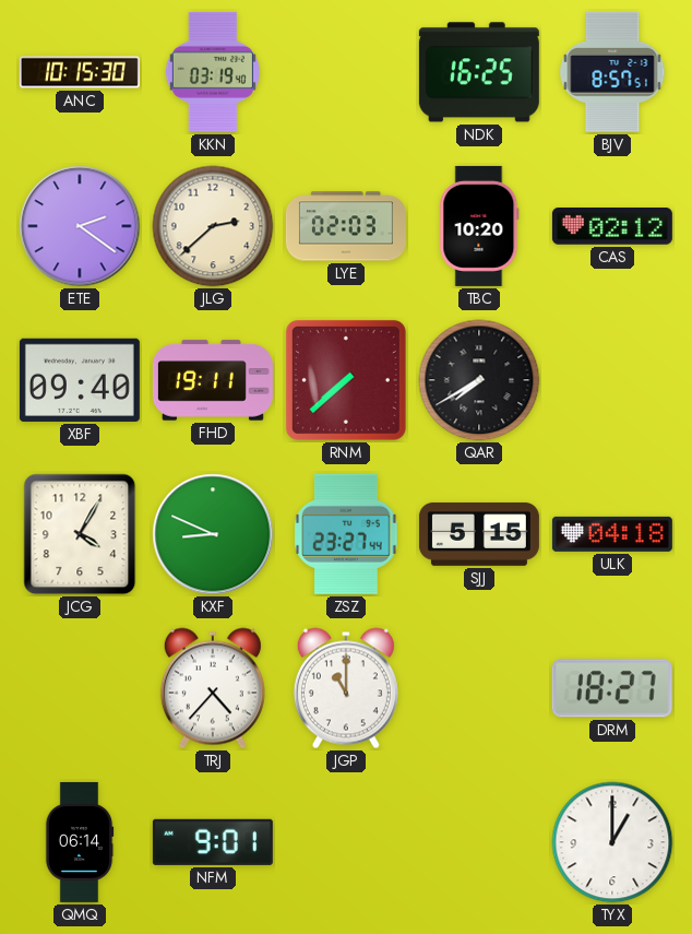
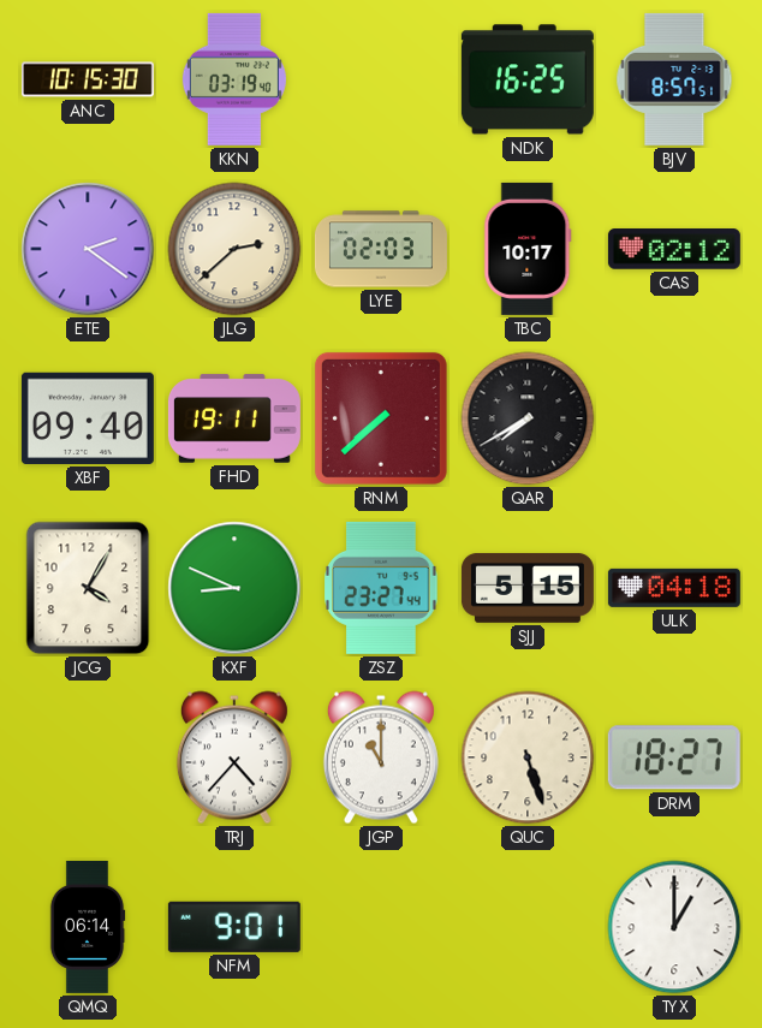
TBC: 10:20 -> 10:17 (528, 249)
QUC: none -> 5:27 (528, 757)
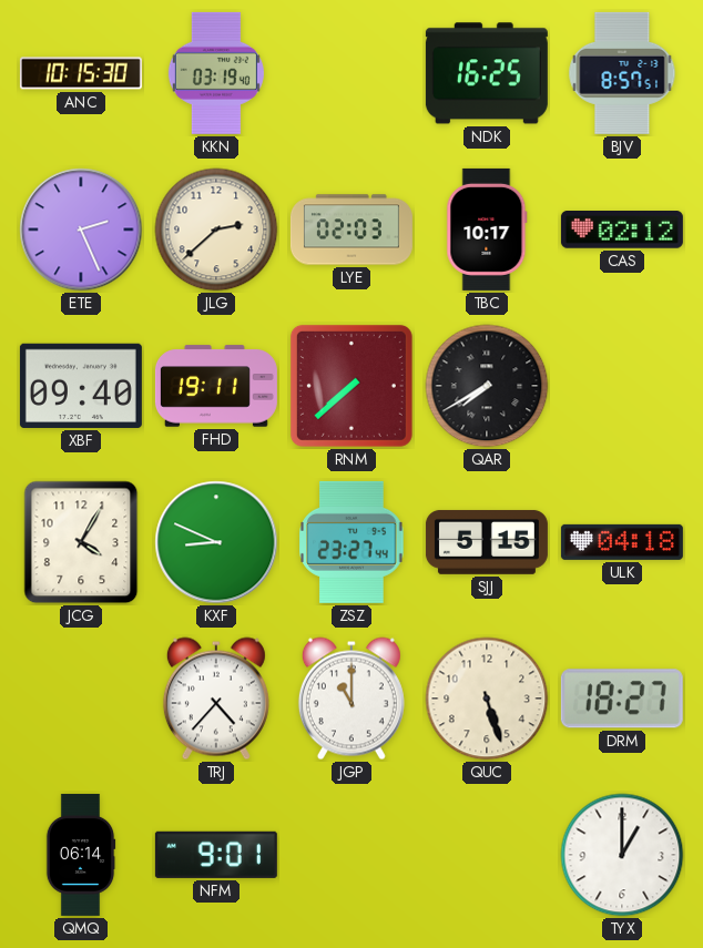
ETE: 2:21 -> 2:26 (81, 230)
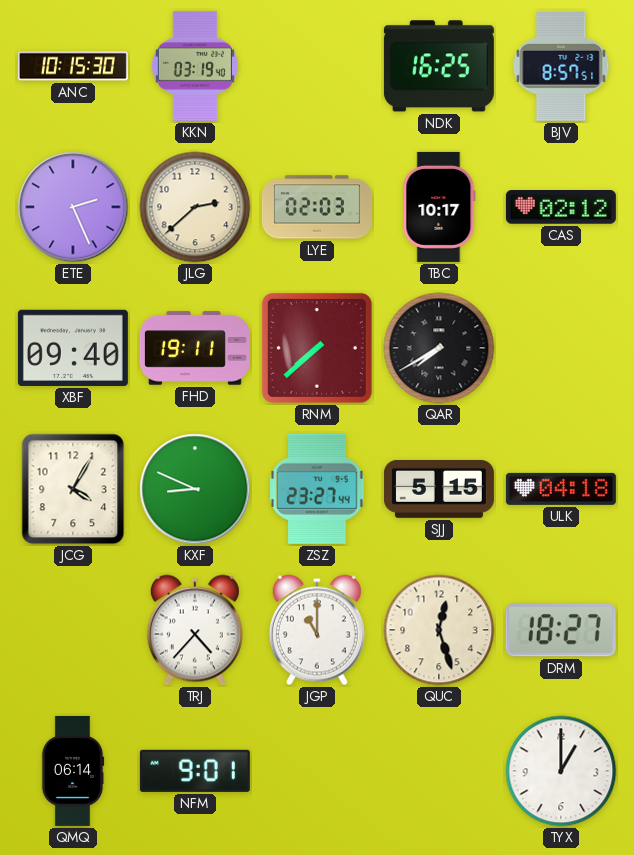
QUC: 5:27 -> 12:27 (439, 630)
